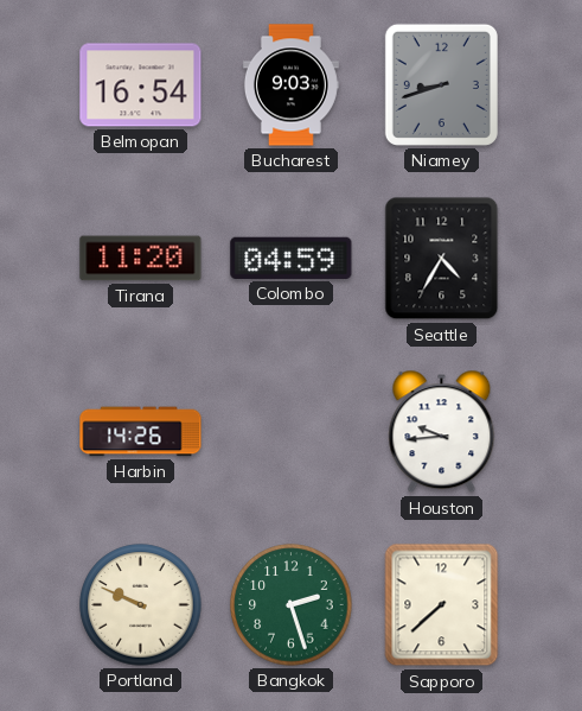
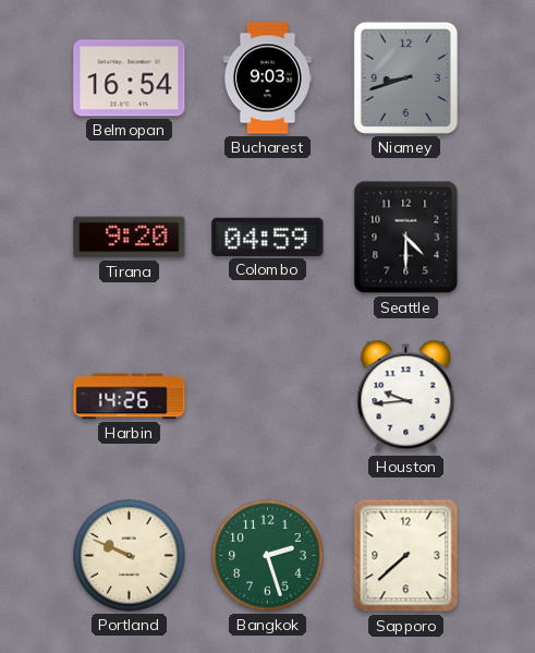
Tirana: 11:20 -> 9:20 (130, 238)
Seattle: 4:35 -> 4:30 (406, 238)
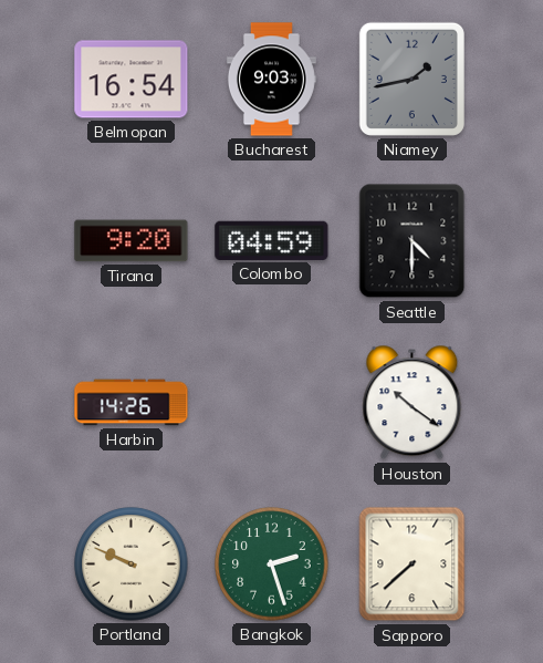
Niamey: 8:42 -> 1:43 (411, 79)
Houston: 9:44 -> 10:21 (413, 403)
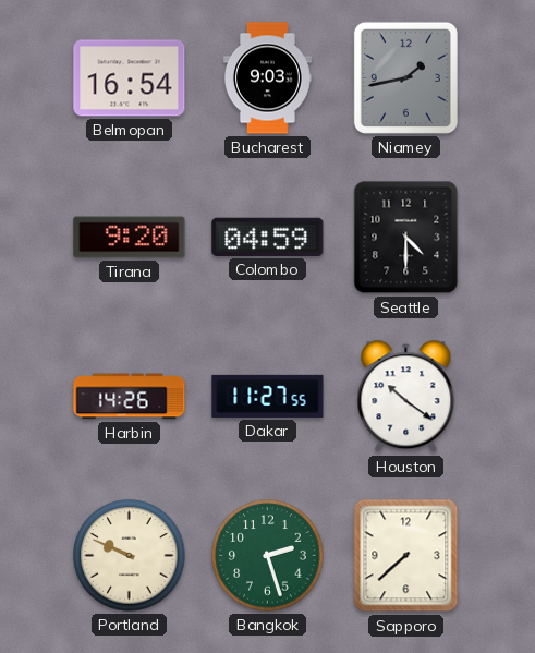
Dakar: none -> 11:27 (268, 396)
